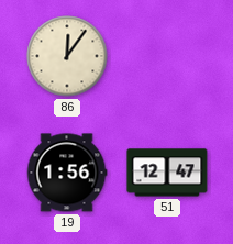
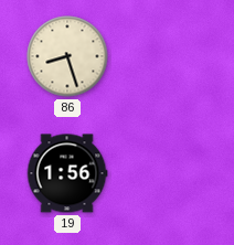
86: 12:06 -> 8:27 (67, 56)
51: 12:47 -> none (167, 173)
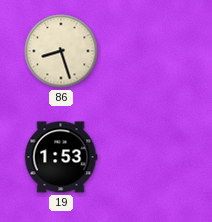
19: 1:56 -> 1:53 (61, 157)
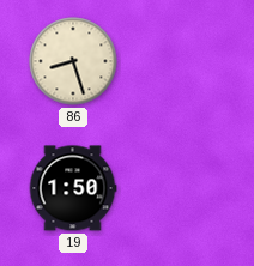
19: 1:53 -> 1:50 (73, 188)
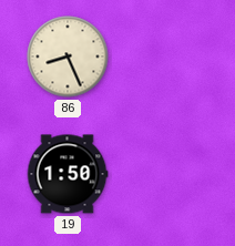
86: 8:27 -> 8:26 (68, 57)
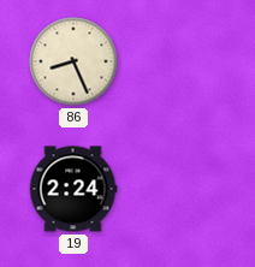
19: 1:50 -> 2:24 (73, 189)
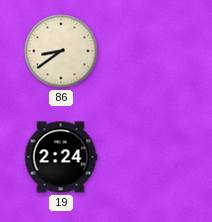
86: 8:26 -> 8:39 (61, 51)
